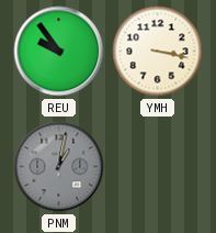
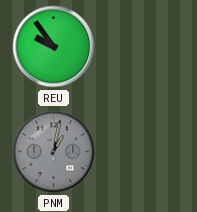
YMH: 3:17 -> none (158, 52)
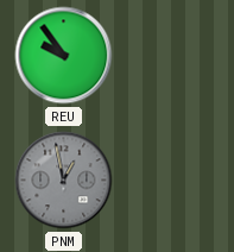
PNM: 1:02 -> 12:58 (64, 181)
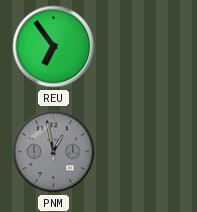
REU: 9:54 -> 6:54 (54, 47)
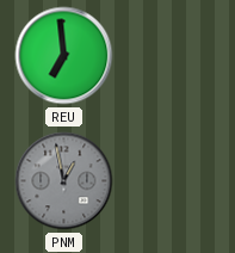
REU: 6:54 -> 6:59 (64, 56)
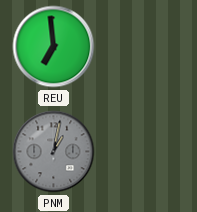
PNM: 12:58 -> 1:02 (54, 152)
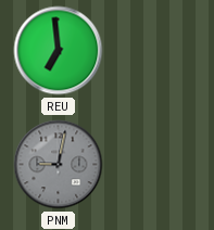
PNM: 1:02 -> 9:02 (59, 165)
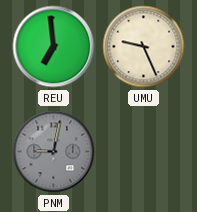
UMU: none -> 9:26 (144, 47)
